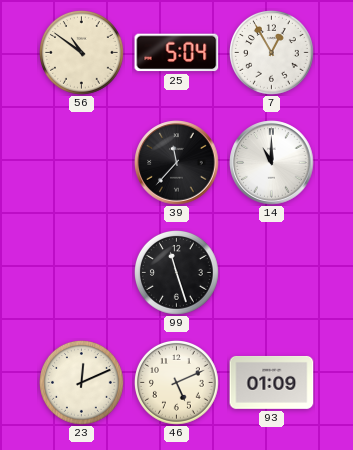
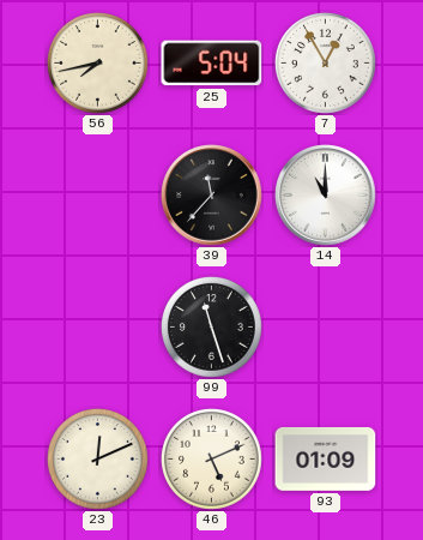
56: 10:51 -> 7:43 (98, 64)
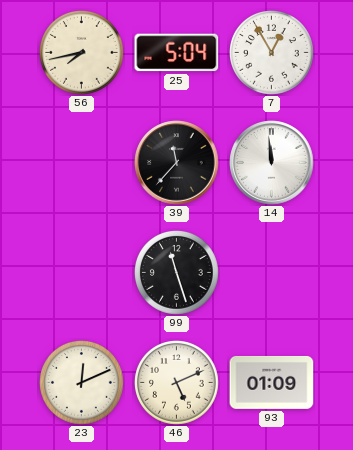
14: 11:00 -> 11:59 (272, 163)
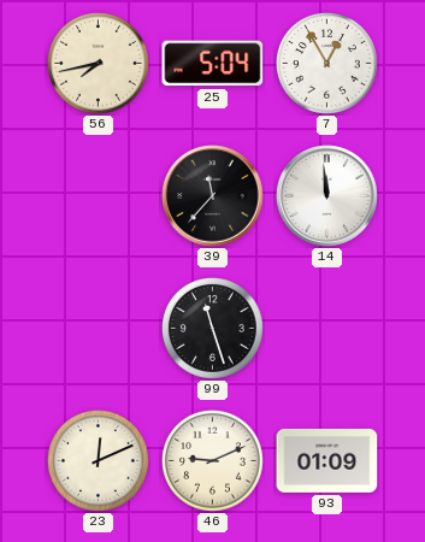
46: 5:11 -> 9:11 (213, 461)
